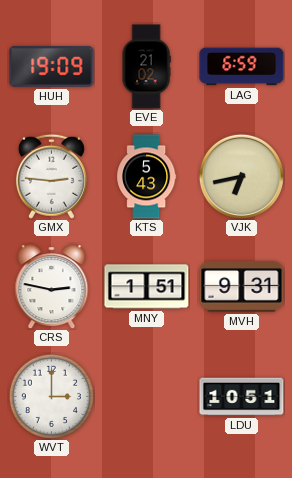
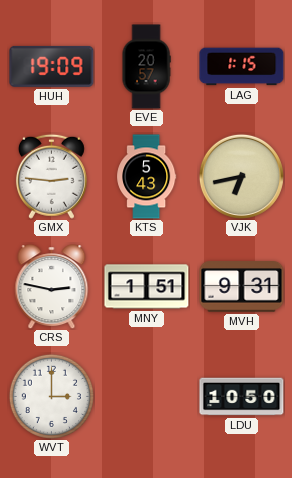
EVE: 21:02 -> 20:57 (146, 67)
LAG: 6:59 -> 1:15 (242, 67)
LDU: 10:51 -> 10:50 (242, 397)
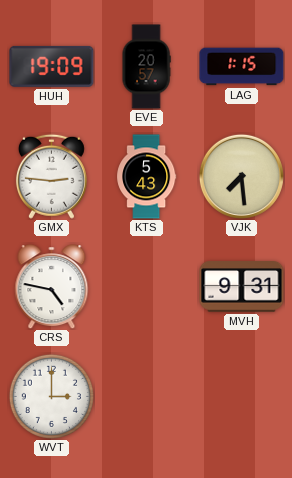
VJK: 6:43 -> 7:29 (241, 176)
CRS: 2:47 -> 4:47 (52, 287)
MNY: 1:51 -> none (147, 287)
LDU: 10:50 -> none (242, 397)
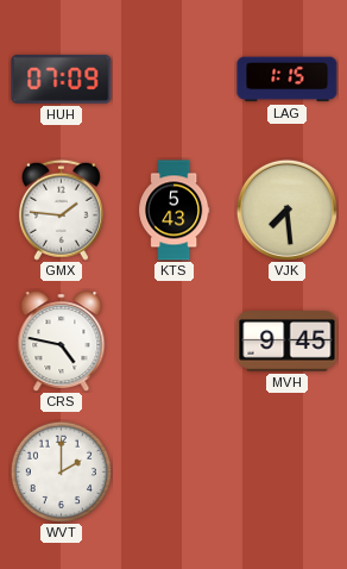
HUH: 19:09 -> 07:09 (62, 79)
EVE: 20:57 -> none (146, 67)
GMX: 2:46 -> 1:46 (61, 210)
MVH: 9:31 -> 9:45 (288, 342)
WVT: 3:00 -> 2:00 (61, 471)
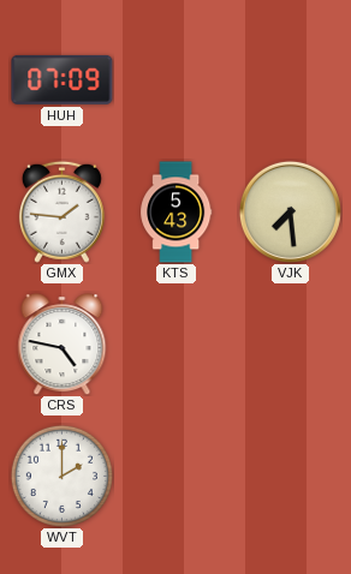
LAG: 1:15 -> none (288, 80)
MVH: 9:45 -> none (288, 342)
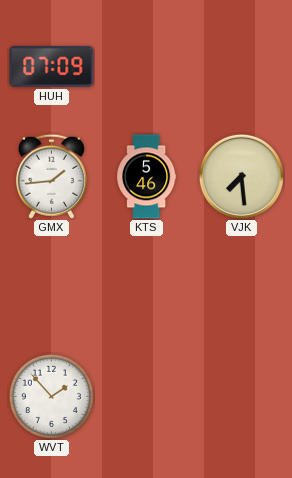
GMX: 1:46 -> 1:44 (51, 176)
KTS: 5:43 -> 5:46 (147, 177)
CRS: 4:47 -> none (63, 345)
WVT: 2:00 -> 1:53 (51, 396)
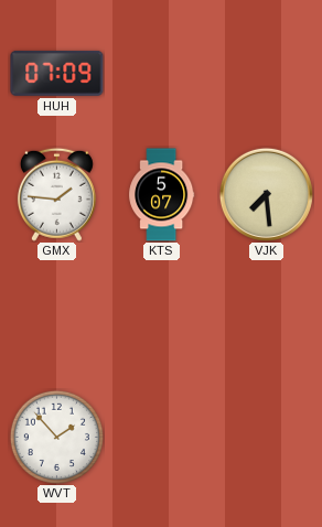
GMX: 1:44 -> 1:46 (56, 194)
KTS: 5:46 -> 5:07 (162, 195)
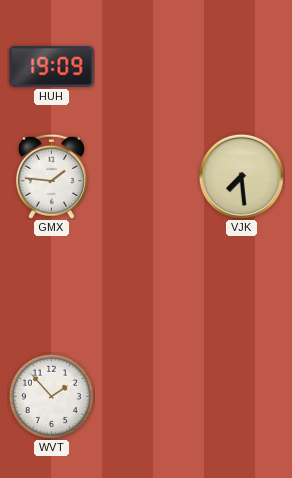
HUH: 07:09 -> 19:09 (52, 66)
KTS: 5:07 -> none (162, 195)
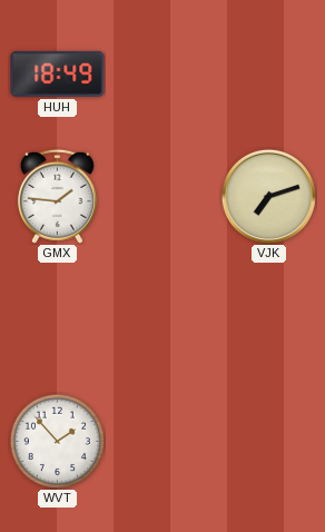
HUH: 19:09 -> 18:49 (58, 73)
VJK: 7:29 -> 7:12 (268, 196)
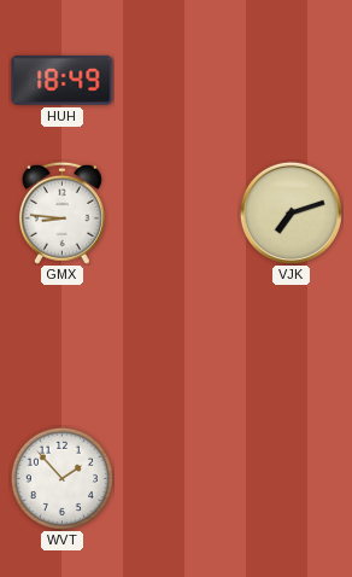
GMX: 1:46 -> 8:46 (61, 212)
